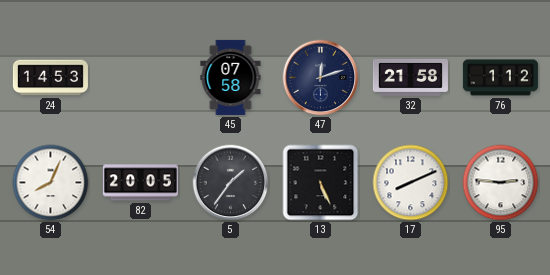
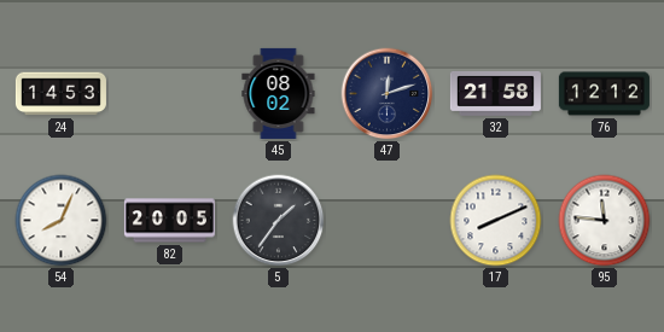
45: 07:58 -> 08:02 (279, 93)
76: 1:12 -> 12:12 (604, 94)
13: 5:26 -> none (321, 183)
95: 2:46 -> 11:46 (605, 221)
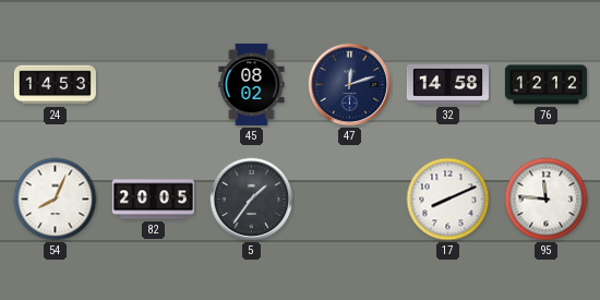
32: 21:58 -> 14:58 (447, 84)
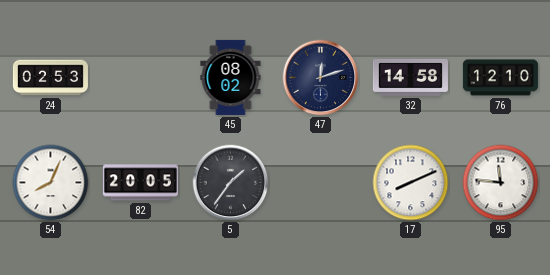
24: 14:53 -> 02:53 (50, 78)
76: 12:12 -> 12:10 (500, 78)
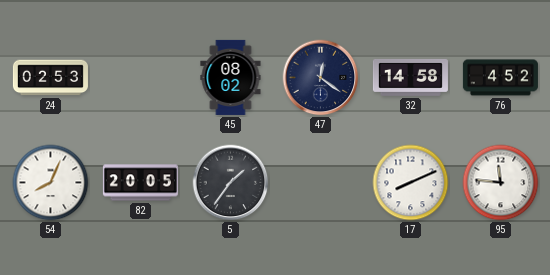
47: 12:12 -> 12:21 (321, 78)
76: 12:10 -> 4:52 (500, 78)
